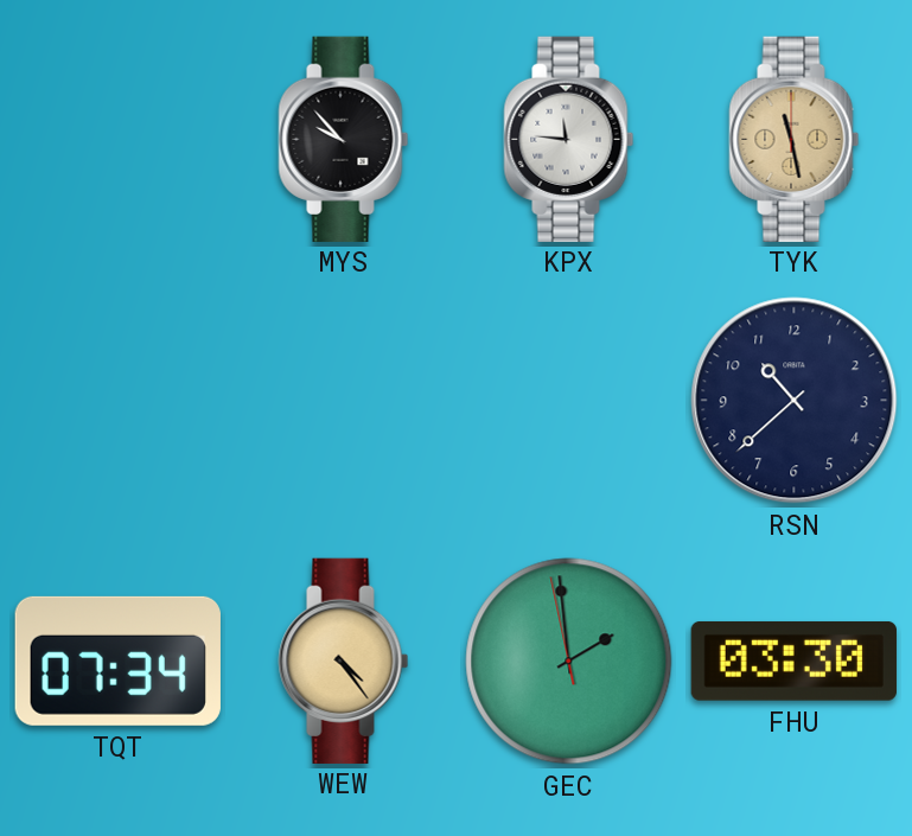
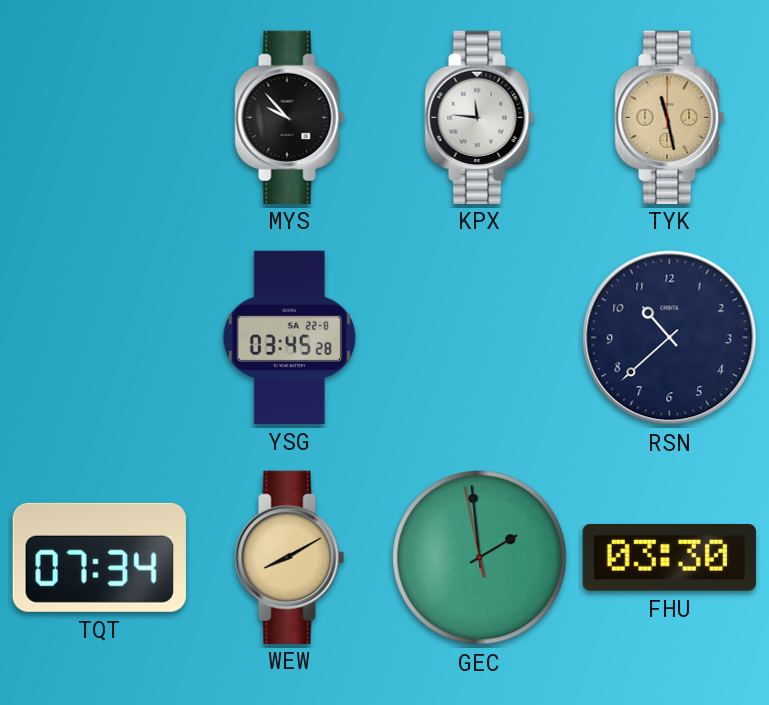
YSG: none -> 03:45 (289, 337)
WEW: 4:24 -> 8:10 (290, 557)
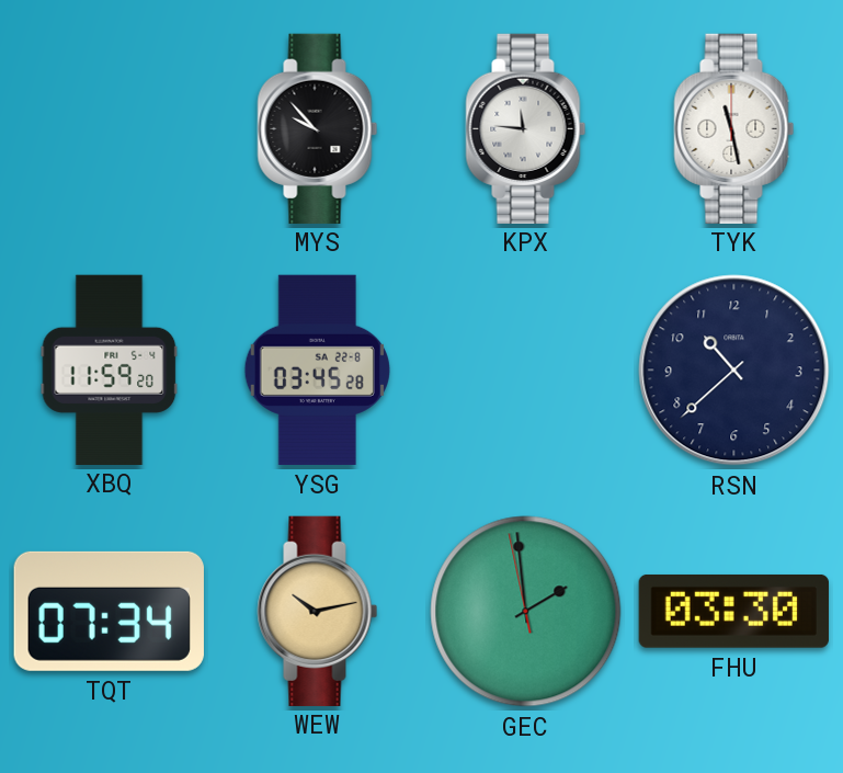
TYK dial: champagne -> white (734, 128)
XBQ: none -> 11:59 (110, 370)
WEW: 8:10 -> 10:13 (318, 611)
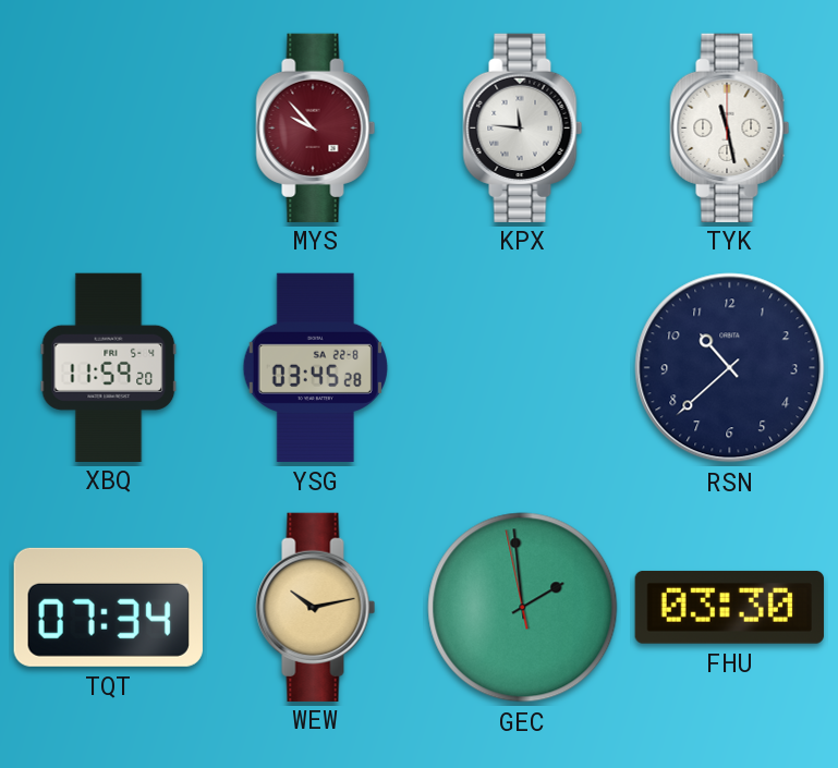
MYS dial: black -> burgundy (316, 127)
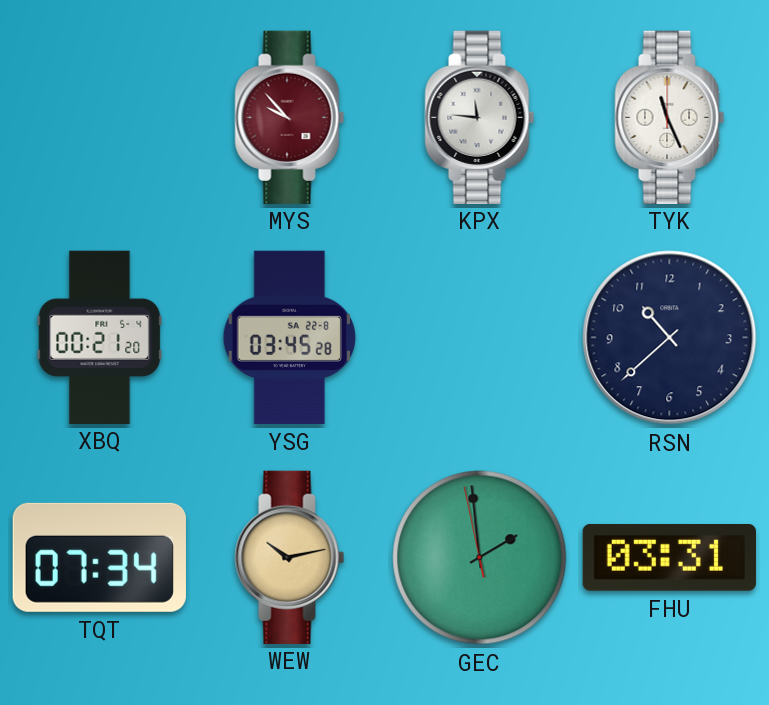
TYK: 11:28 -> 11:26 (670, 117)
XBQ: 11:59 -> 00:21 (100, 337)
FHU: 03:30 -> 03:31 (669, 557)
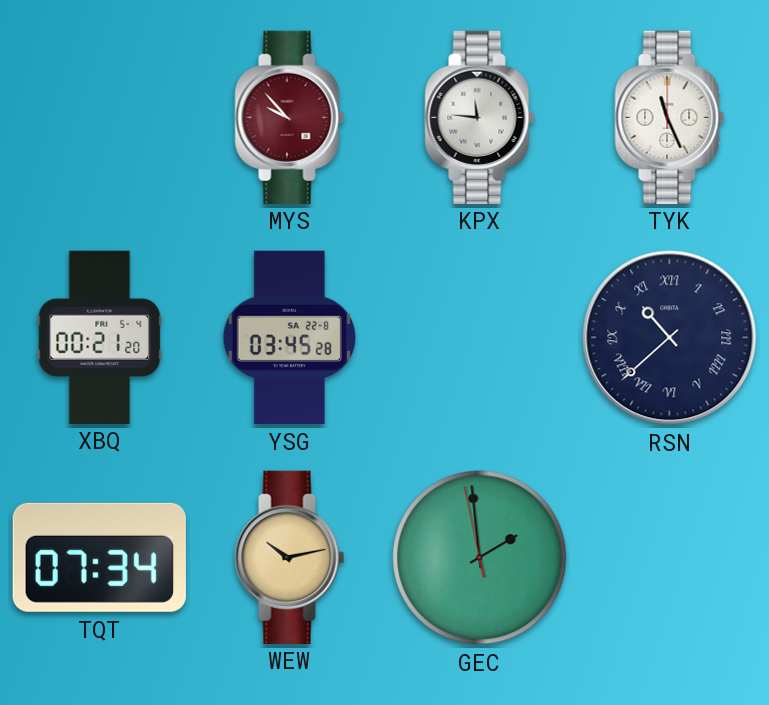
RSN numerals: Arabic -> Roman (670, 338)
FHU: 03:31 -> none (669, 557)
